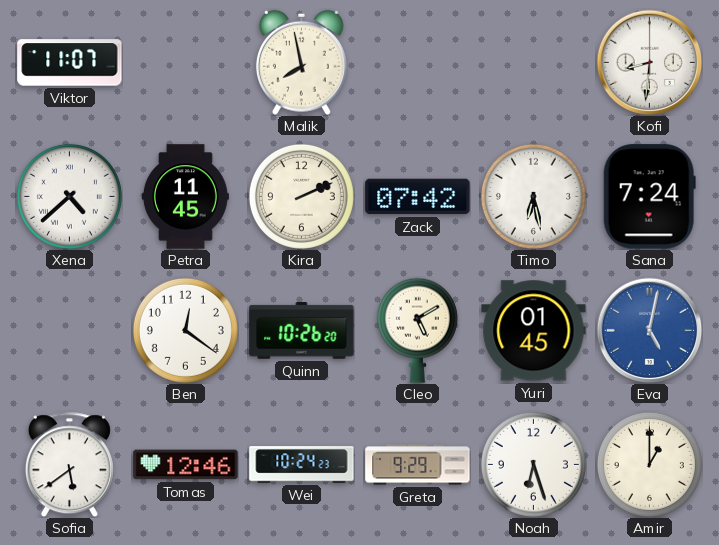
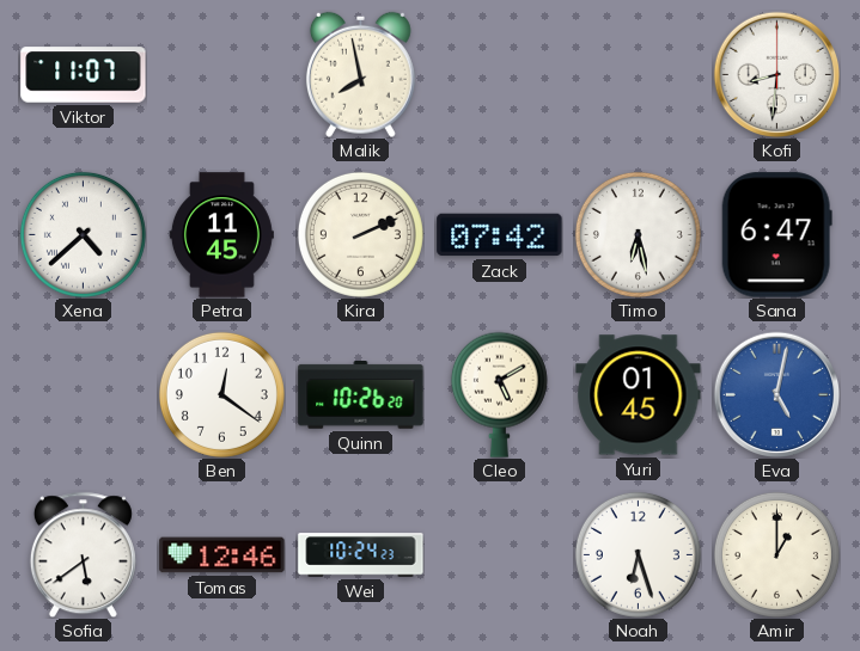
Sana: 7:24 -> 6:47 (776, 235)
Greta: 9:29 -> none (418, 465)
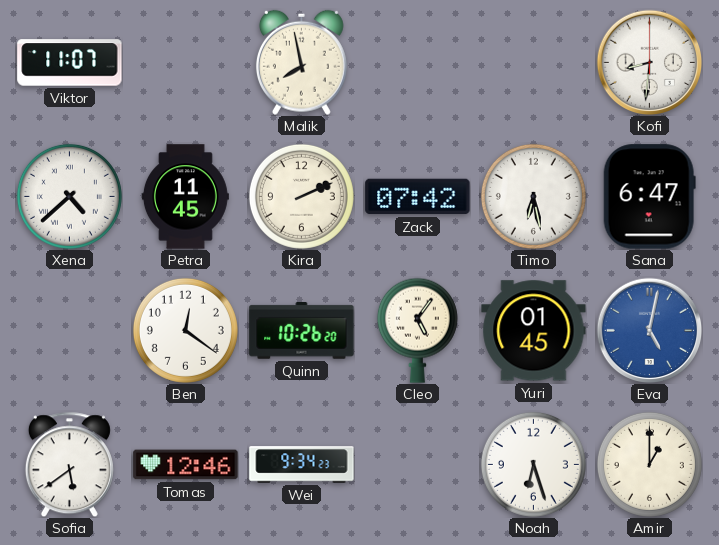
Cleo: 5:10 -> 5:06 (417, 330)
Wei: 10:24 -> 9:34 (302, 465)
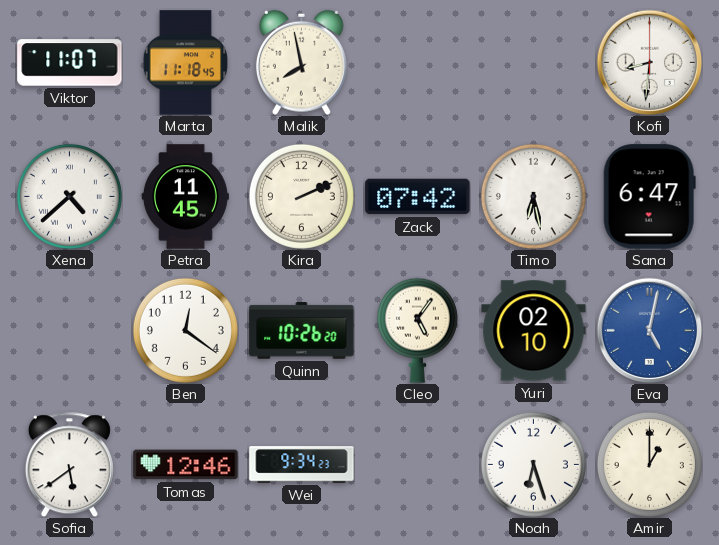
Marta: none -> 11:18 (185, 63)
Yuri: 01:45 -> 02:10 (534, 331)
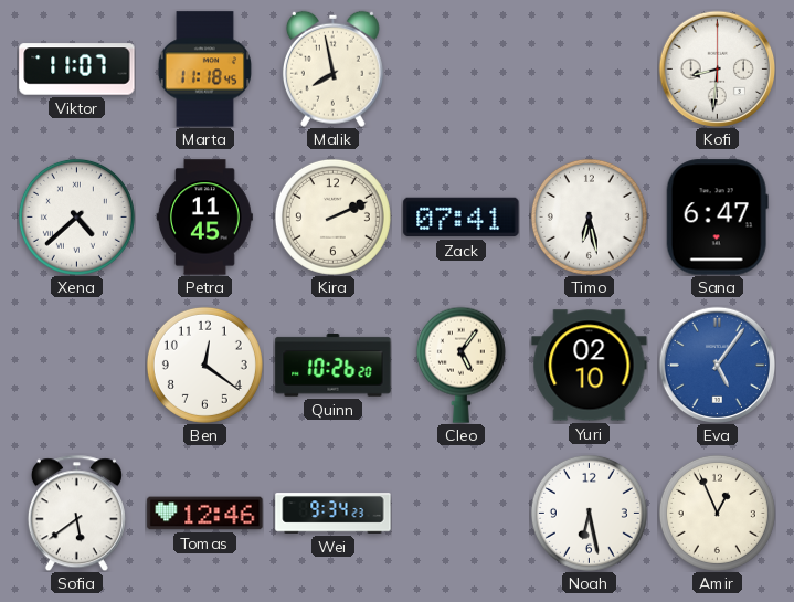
Zack: 07:42 -> 07:41 (462, 218)
Eva: 5:02 -> 5:06 (717, 365)
Noah: 6:27 -> 6:28 (589, 513)
Amir: 1:00 -> 12:56 (717, 513)
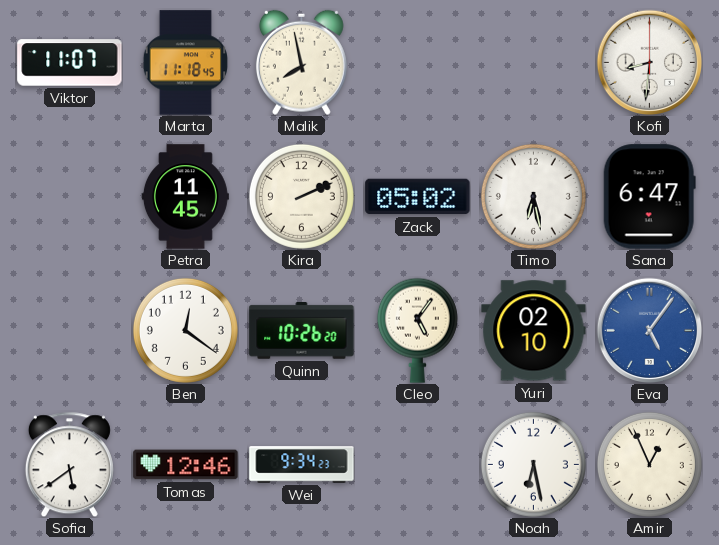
Xena: 4:38 -> none (76, 216)
Zack: 07:41 -> 05:02 (418, 197)
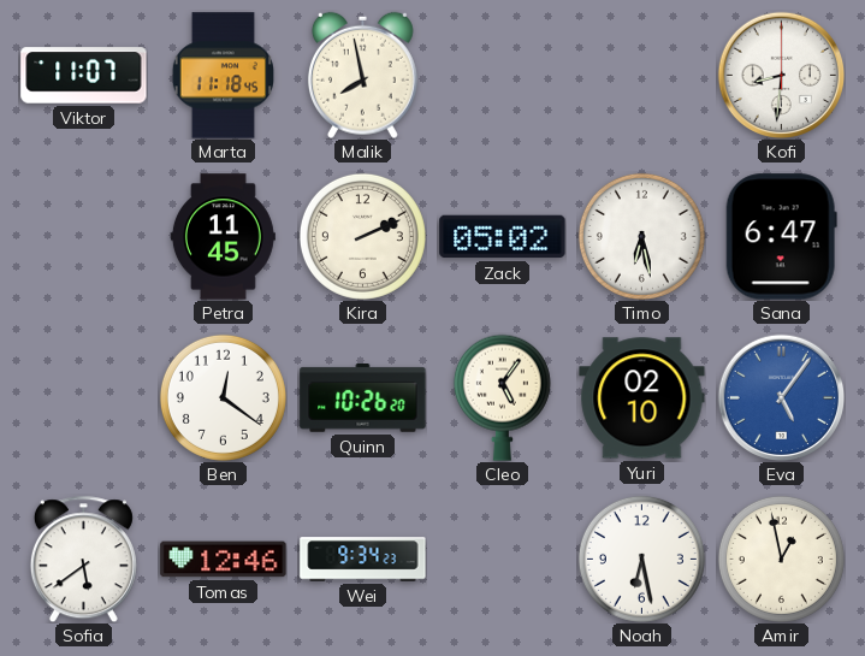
Amir: 12:56 -> 12:58 (781, 559)
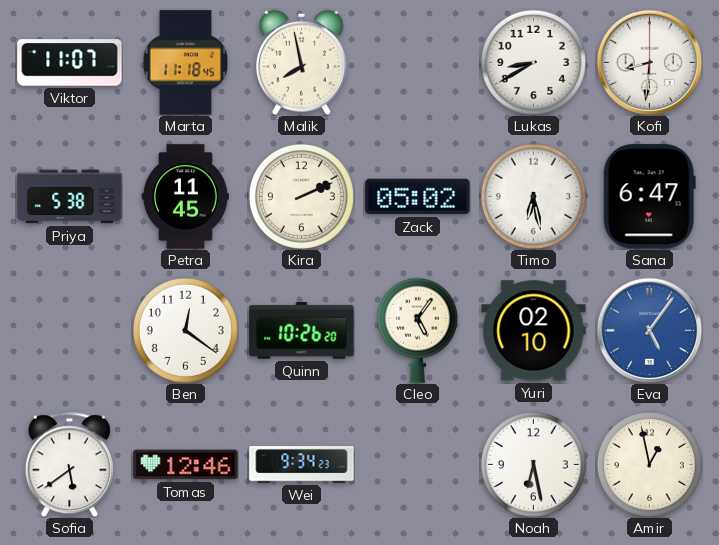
Lukas: none -> 8:40 (533, 62)
Priya: none -> 5:38 (70, 197)
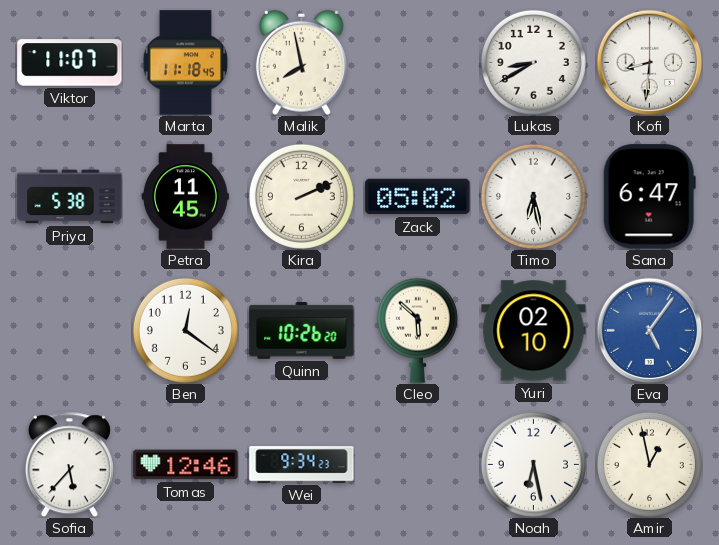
Cleo: 5:06 -> 5:52 (417, 330)
Sofia: 5:39 -> 5:37 (69, 464)
